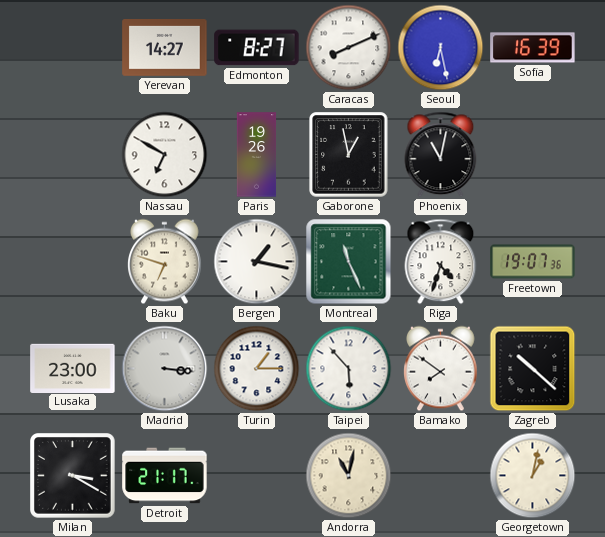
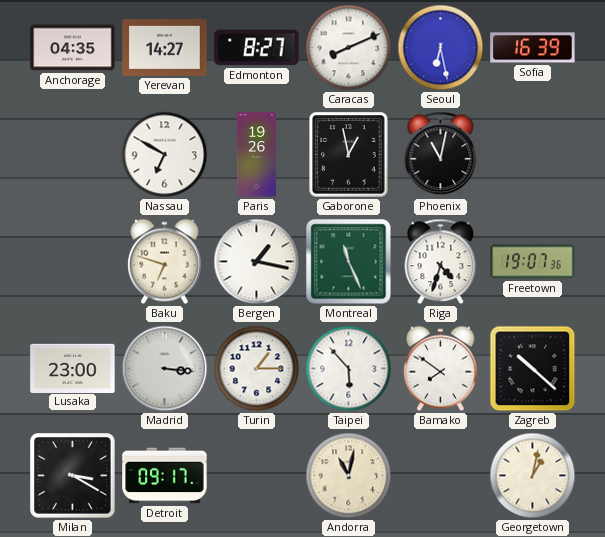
Anchorage: none -> 04:35 (73, 48)
Detroit: 21:17 -> 09:17 (165, 476)
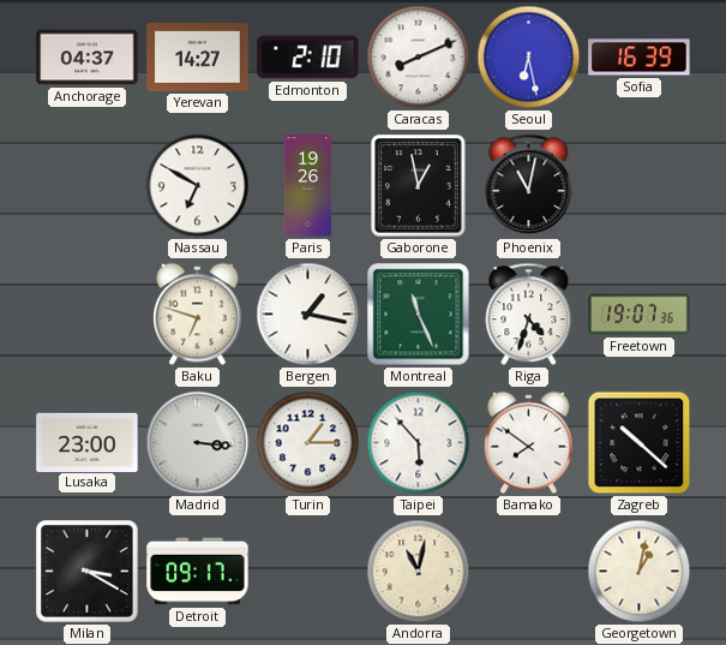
Anchorage: 04:35 -> 04:37 (88, 58)
Edmonton: 8:27 -> 2:10 (308, 58)
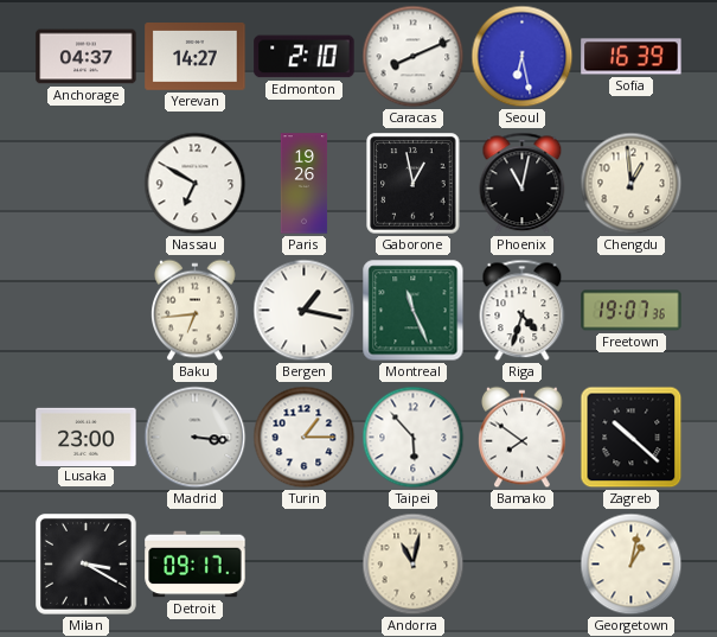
Chengdu: none -> 12:59 (632, 184)
Baku: 6:48 -> 6:44 (196, 311)
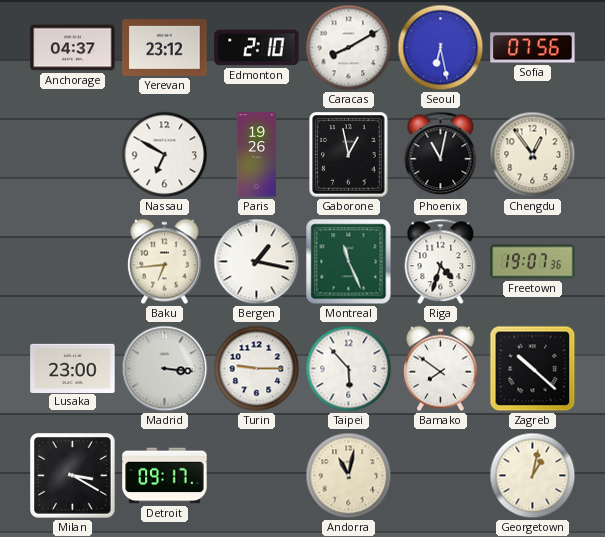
Yerevan: 14:27 -> 23:12 (165, 48)
Caracas: 8:11 -> 8:10 (349, 48)
Sofia: 16:39 -> 07:56 (533, 48)
Chengdu: 12:59 -> 12:54 (533, 155)
Turin: 1:15 -> 9:15 (257, 369)
